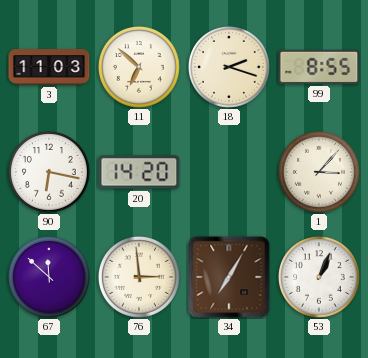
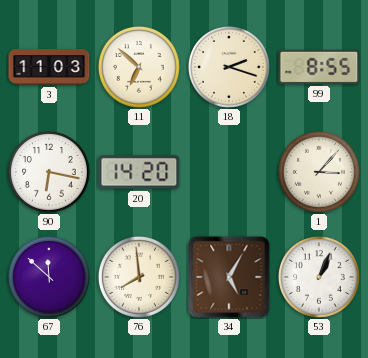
76: 2:59 -> 7:59 (139, 277)
34: 7:05 -> 5:05 (229, 277)
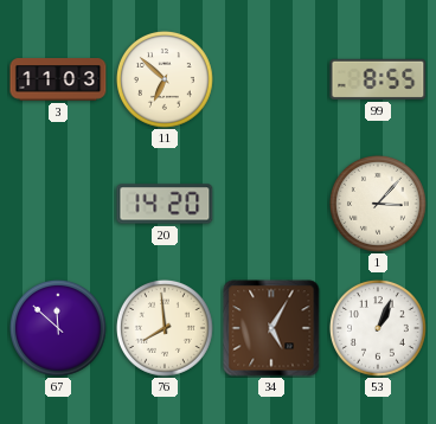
18: 2:18 -> none (229, 67)
90: 6:17 -> none (49, 172)
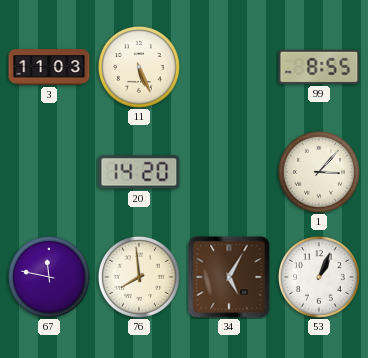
11: 6:52 -> 5:26 (139, 67)
67: 11:52 -> 11:47 (49, 277)
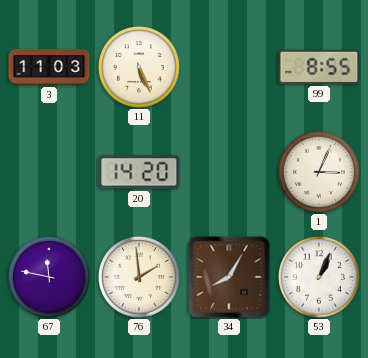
1: 3:07 -> 3:04 (319, 172)
76: 7:59 -> 1:59 (139, 277)
34: 5:05 -> 8:05 (229, 277)
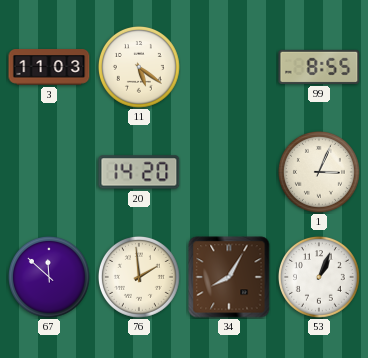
11: 5:26 -> 5:21 (139, 67)
67: 11:47 -> 11:52 (49, 277)
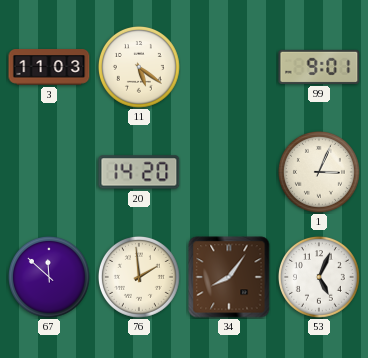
99: 8:55 -> 9:01 (319, 67)
34: 8:05 -> 8:06 (229, 277)
53: 1:04 -> 5:04 (319, 277)
